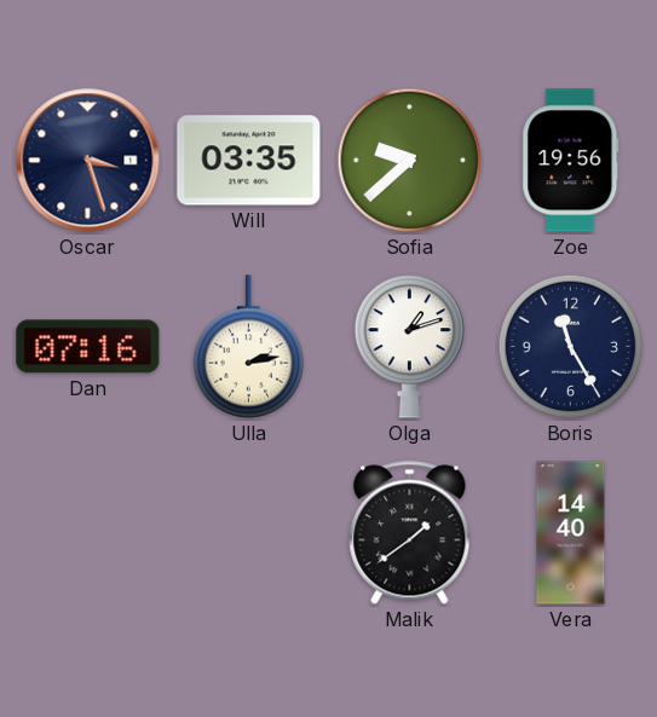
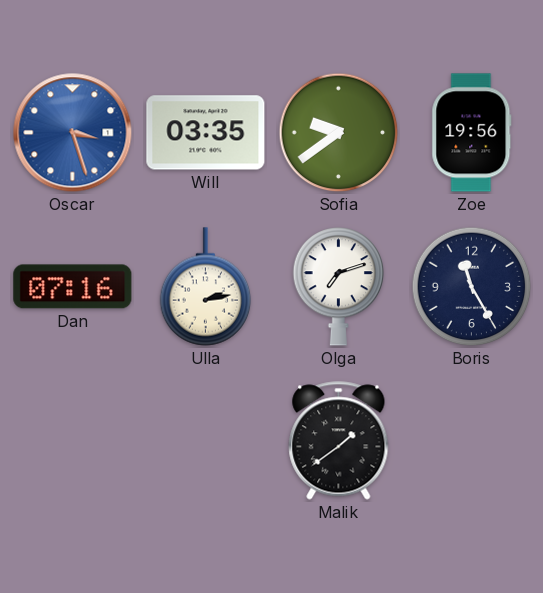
Oscar dial: navy -> blue (73, 133)
Sofia: 9:38 -> 9:39 (339, 133)
Olga: 1:12 -> 7:12 (339, 287)
Vera: 14:40 -> none (571, 533)
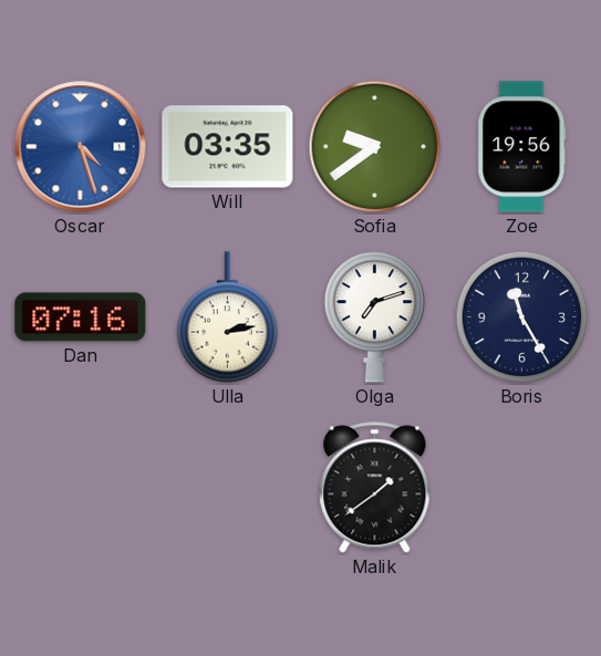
Oscar: 3:27 -> 4:27 (81, 147)
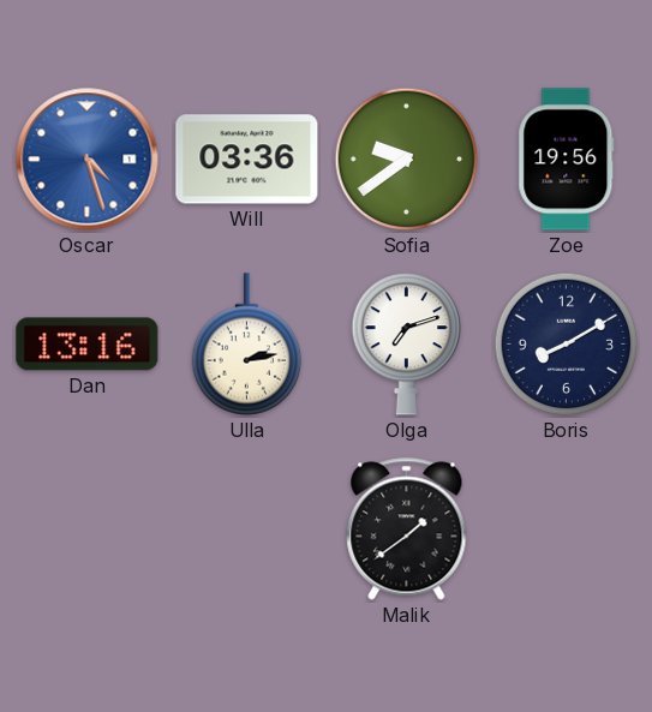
Will: 03:35 -> 03:36 (247, 160)
Dan: 07:16 -> 13:16 (88, 345)
Boris: 11:25 -> 8:10 (567, 345)
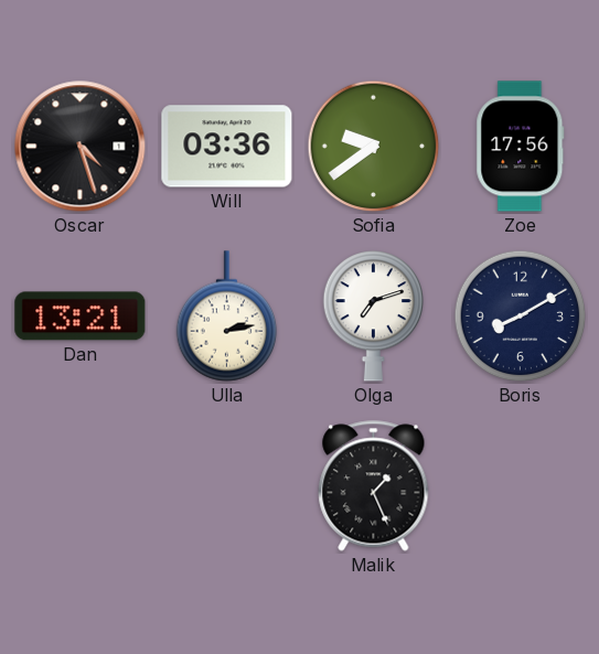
Oscar dial: blue -> black (81, 147)
Zoe: 19:56 -> 17:56 (521, 147)
Dan: 13:16 -> 13:21 (81, 317)
Malik: 1:39 -> 1:26 (374, 486)
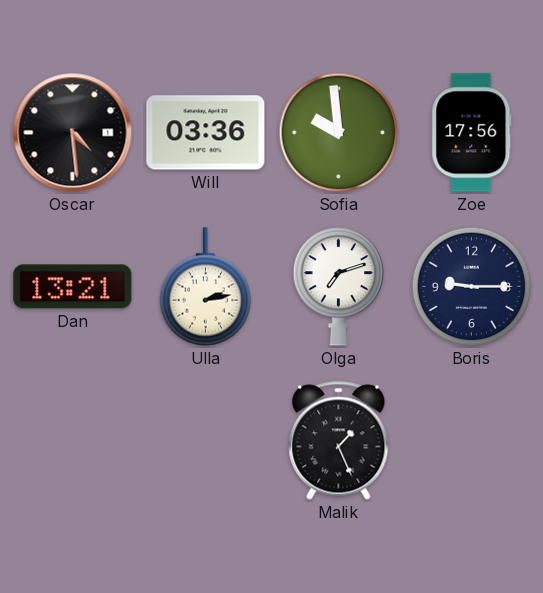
Oscar: 4:27 -> 4:29 (73, 133)
Sofia: 9:39 -> 9:59 (339, 133)
Boris: 8:10 -> 9:15 (472, 287)
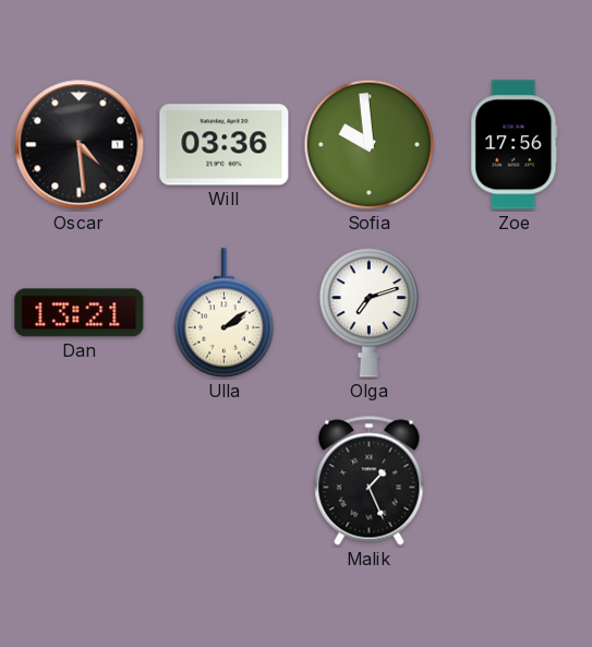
Ulla: 2:13 -> 2:09 (225, 313)
Boris: 9:15 -> none (472, 287)
